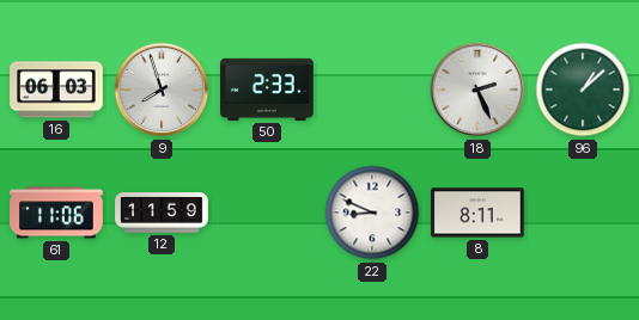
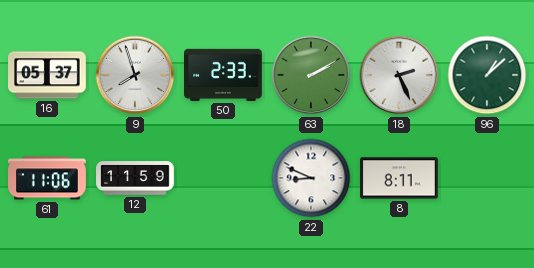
16: 06:03 -> 05:37 (48, 75)
63: none -> 2:10 (311, 75)
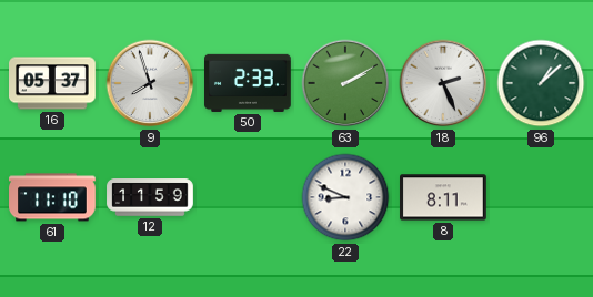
61: 11:06 -> 11:10 (53, 197)
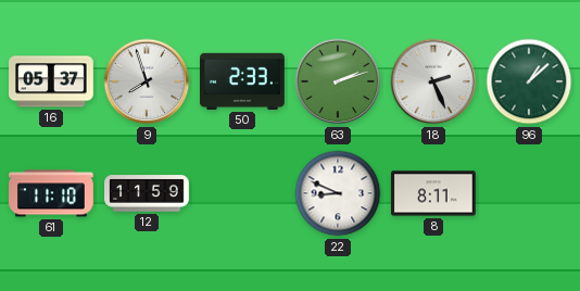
63: 2:10 -> 2:12 (338, 81)
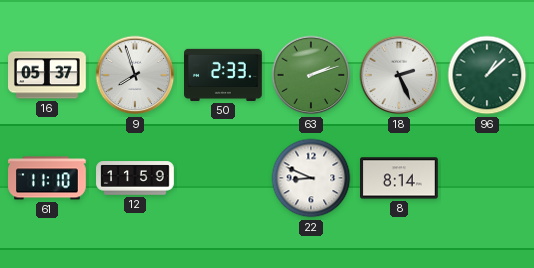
8: 8:11 -> 8:14 (400, 178)
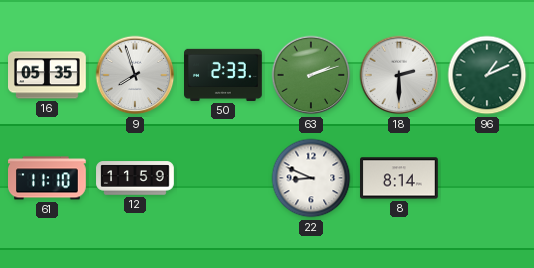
16: 05:37 -> 05:35 (48, 75)
18: 2:26 -> 2:30 (399, 75)
96: 1:08 -> 1:11 (487, 75)
